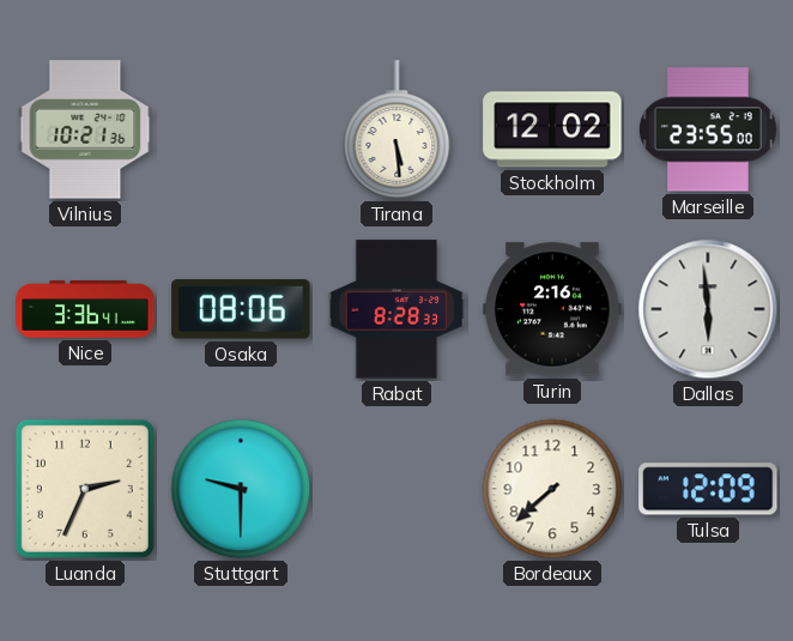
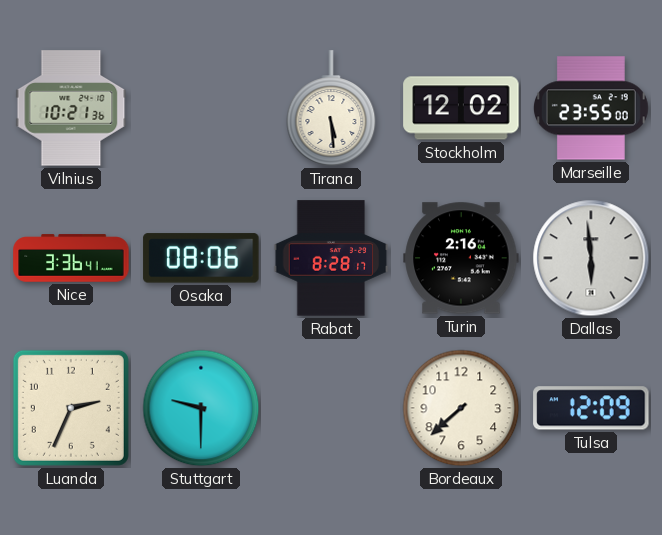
Rabat: 8:28:33 -> 8:28:17 (331, 258)
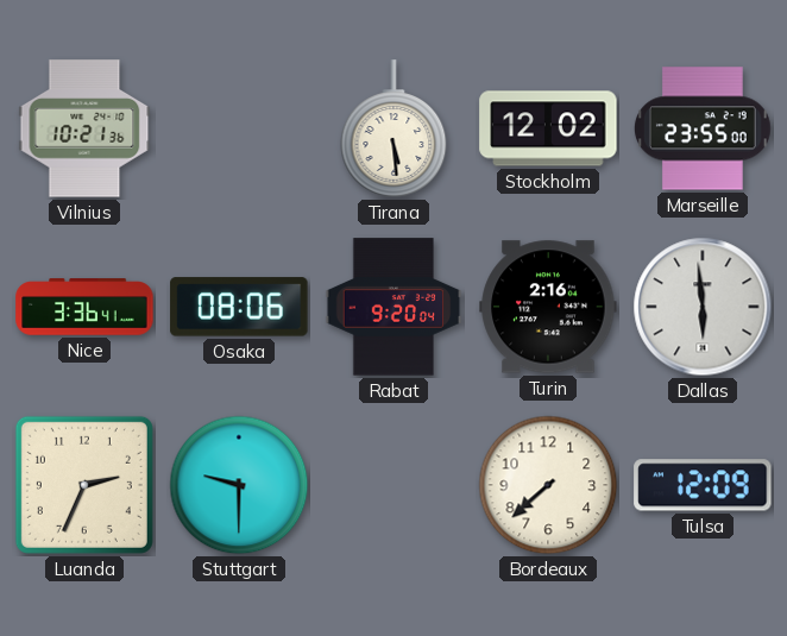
Rabat: 8:28 -> 9:20 (393, 307)
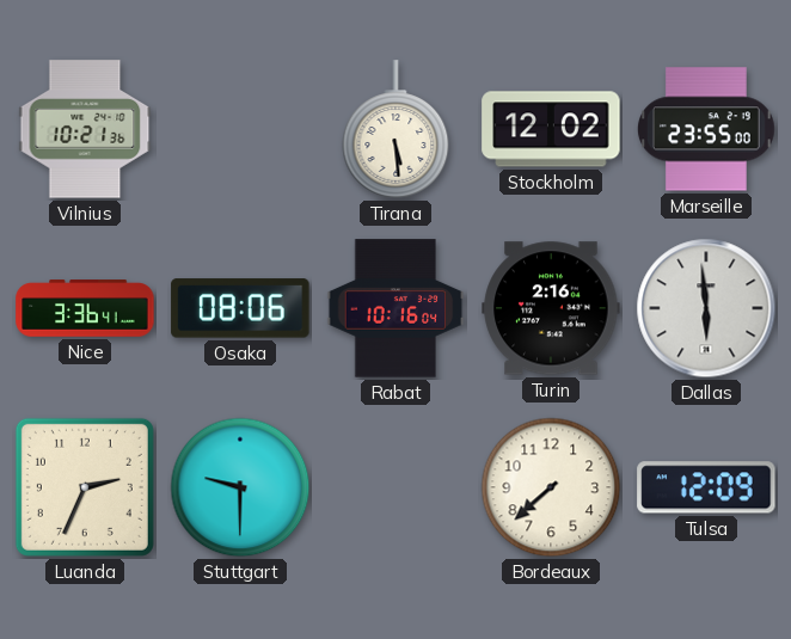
Rabat: 9:20 -> 10:16 (395, 308)
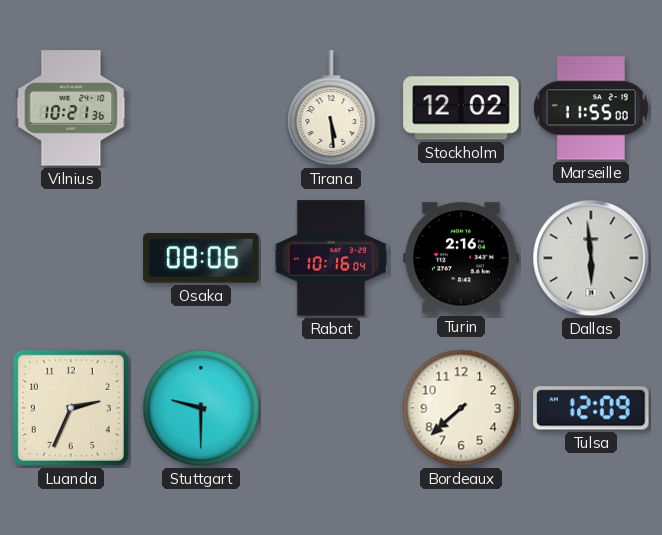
Marseille: 23:55 -> 11:55 (591, 108)
Nice: 3:36 -> none (85, 308)
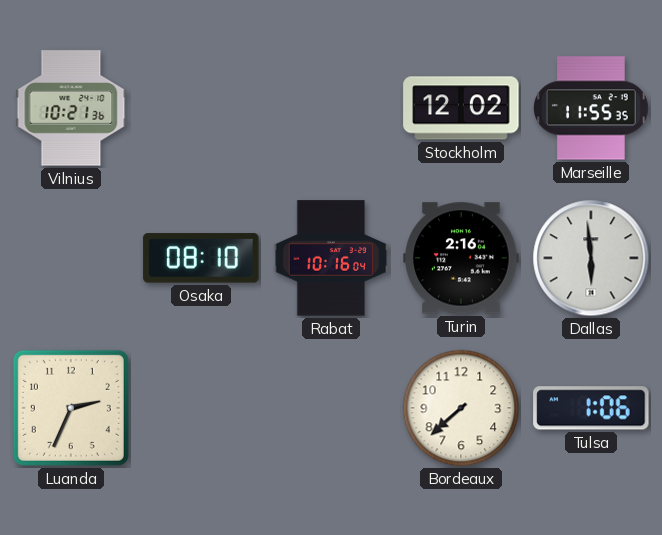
Tirana: 5:29 -> none (331, 108)
Marseille: 11:55:00 -> 11:55:35 (591, 108)
Osaka: 08:06 -> 08:10 (201, 258)
Stuttgart: 9:30 -> none (201, 408)
Tulsa: 12:09 -> 1:06 (591, 408)
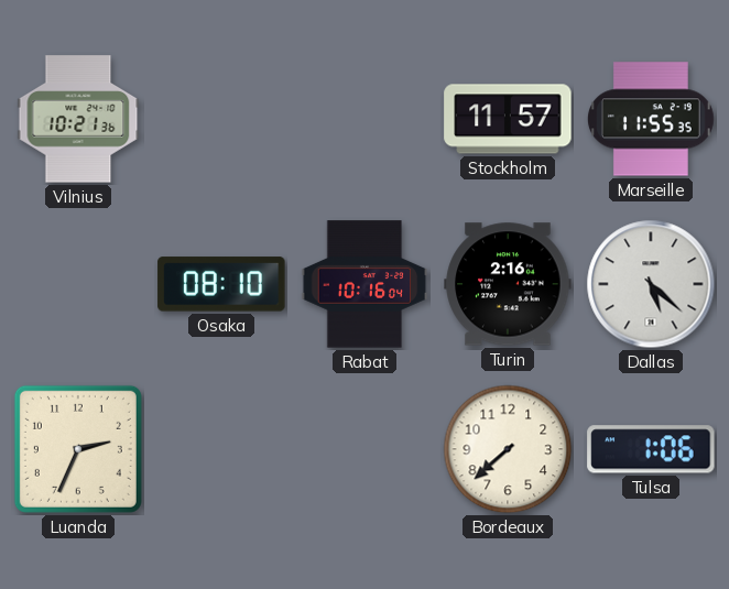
Stockholm: 12:02 -> 11:57 (508, 119)
Dallas: 5:59 -> 5:22 (651, 284)
